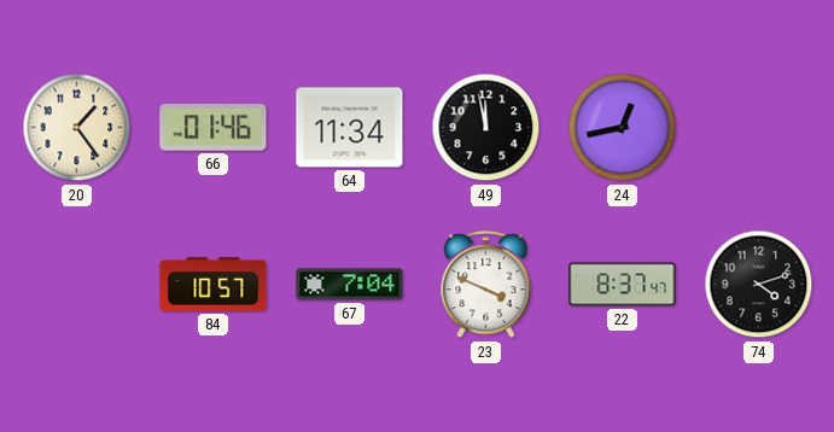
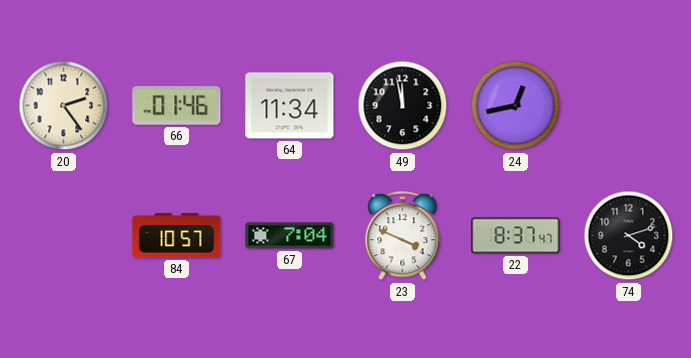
20: 1:24 -> 2:24 (64, 106)
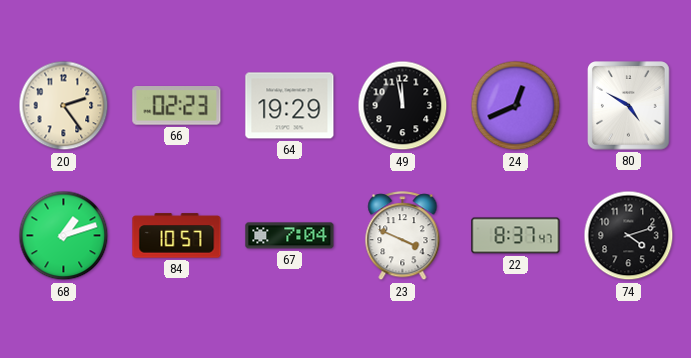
66: 01:46 -> 02:23 (177, 106)
64: 11:34 -> 19:29 (290, 106)
24: 12:43 -> 12:41 (516, 106)
80: none -> 4:50 (629, 106)
68: none -> 1:12 (64, 236)
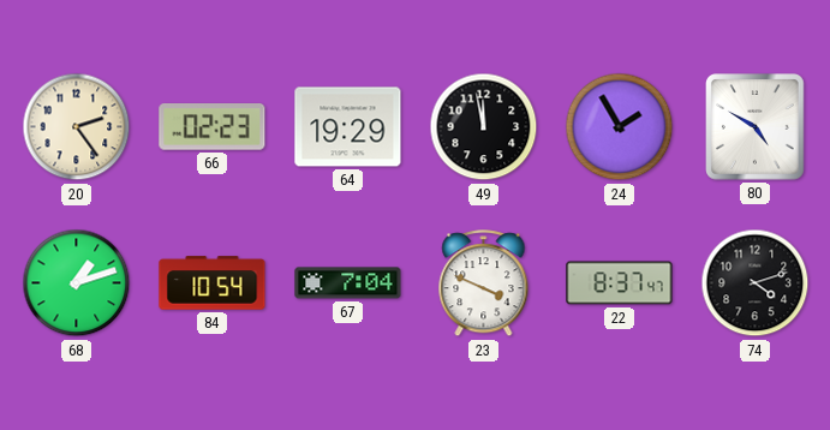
24: 12:41 -> 1:55 (620, 127)
84: 10:57 -> 10:54 (213, 283)
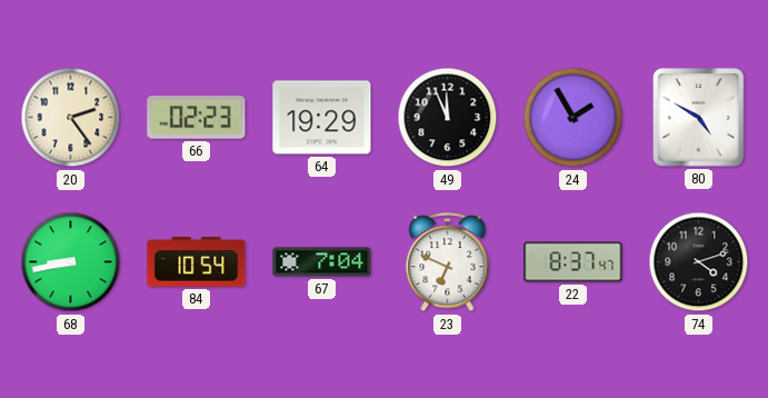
49: 11:58 -> 11:56 (448, 118)
68: 1:12 -> 8:43 (71, 262)
23: 3:49 -> 6:49 (448, 262)
